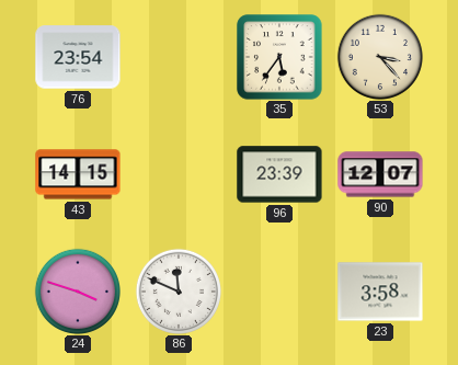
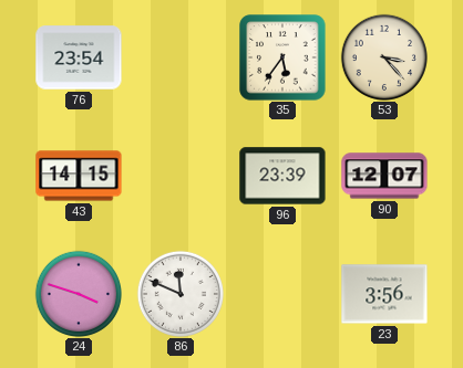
23: 3:58 -> 3:56 (384, 294)
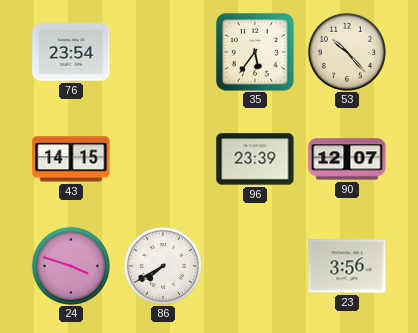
53: 3:23 -> 10:23 (346, 51)
86: 11:49 -> 7:40 (162, 265)
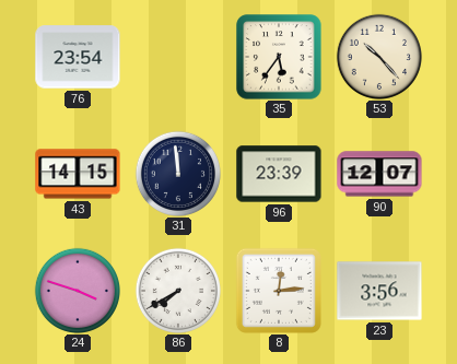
31: none -> 11:59 (177, 173)
8: none -> 12:14 (279, 291)
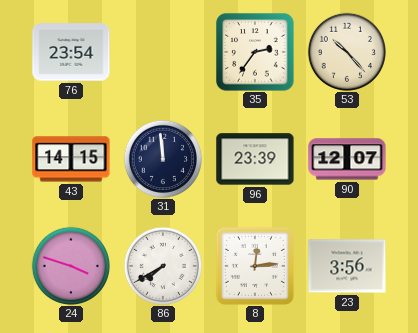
35: 5:36 -> 2:36 (255, 52)
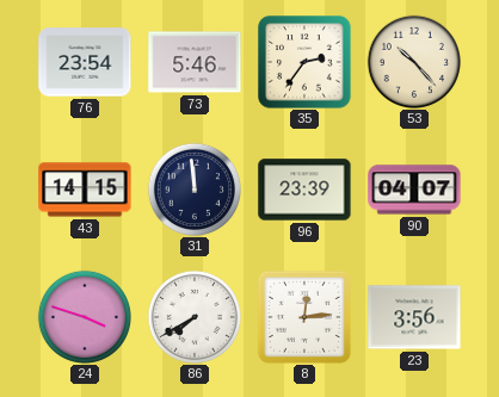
73: none -> 5:46 (195, 62)
90: 12:07 -> 04:07 (414, 190)
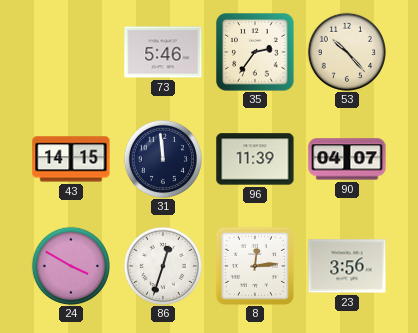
76: 23:54 -> none (85, 62)
96: 23:39 -> 11:39 (255, 159)
24: 3:48 -> 3:50 (70, 265)
86: 7:40 -> 12:33 (162, 265)
